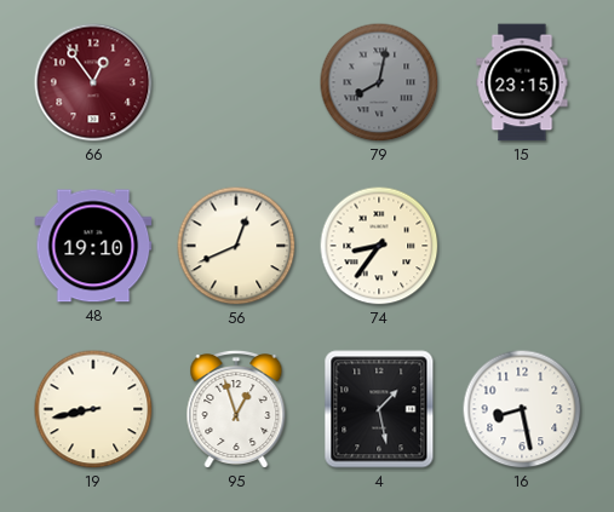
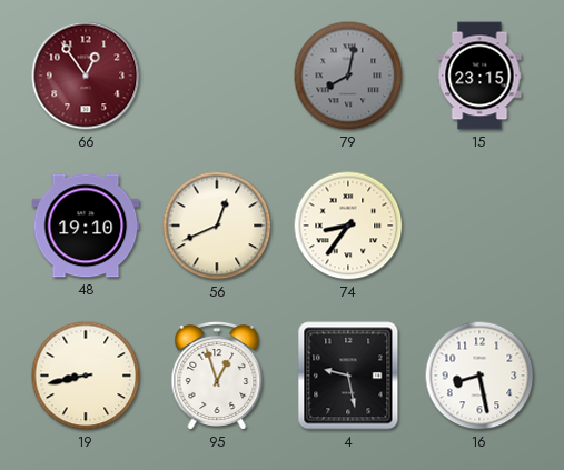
4: 1:28 -> 9:28 (348, 376)
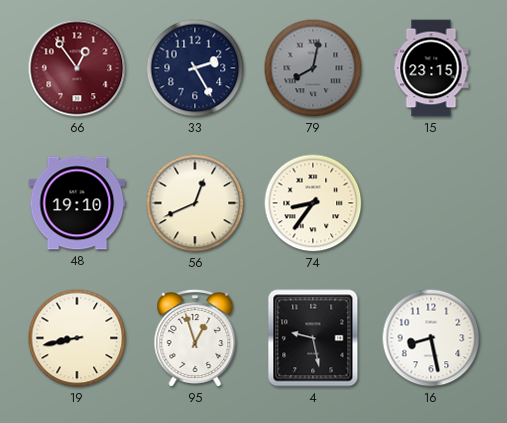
33: none -> 2:25 (195, 68)
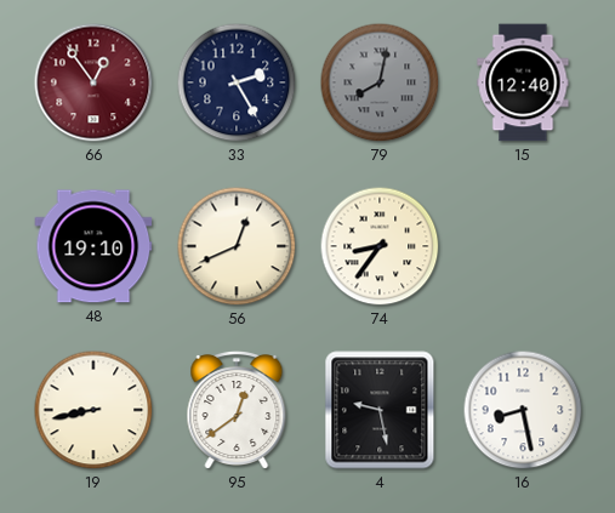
15: 23:15 -> 12:40 (523, 82)
95: 12:57 -> 12:39 (237, 411)
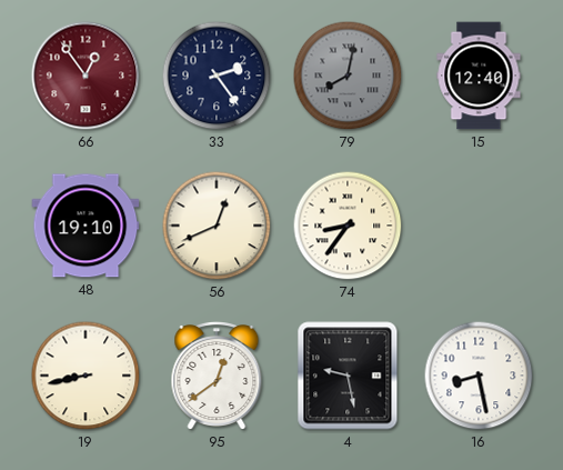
33: 2:25 -> 2:24 (217, 76)
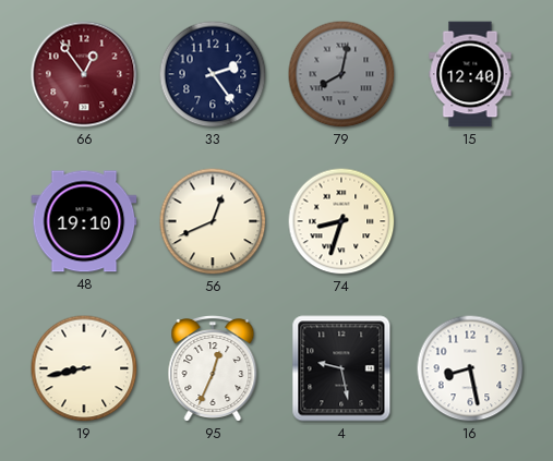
74: 8:36 -> 8:33 (341, 221)
95: 12:39 -> 12:34 (213, 369)
